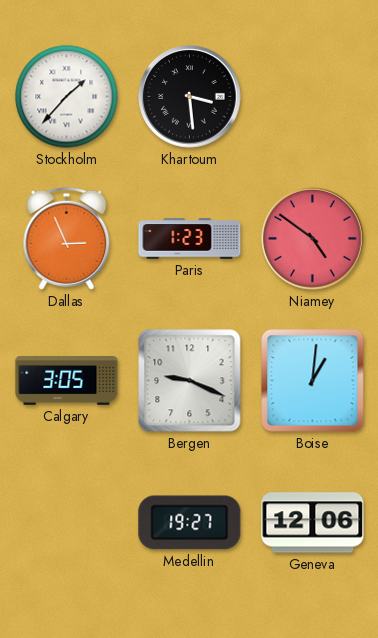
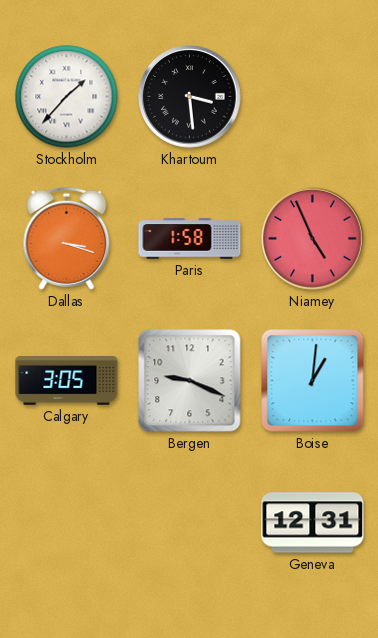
Dallas: 2:56 -> 3:18 (67, 238)
Paris: 1:23 -> 1:58 (190, 239)
Niamey: 4:51 -> 4:56 (313, 239)
Medellin: 19:27 -> none (190, 523)
Geneva: 12:06 -> 12:31 (313, 523)
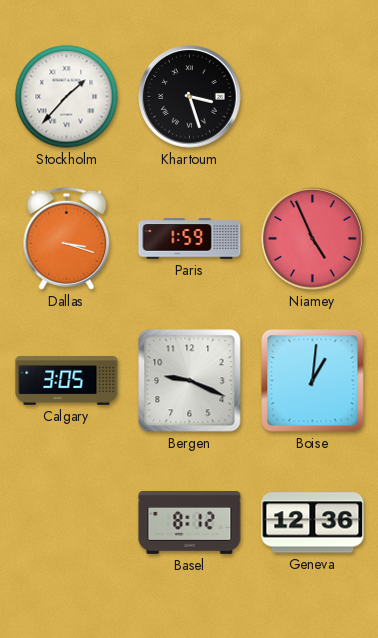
Khartoum: 3:29 -> 3:27 (190, 97)
Paris: 1:58 -> 1:59 (190, 239)
Basel: none -> 8:12 (190, 523)
Geneva: 12:31 -> 12:36 (313, 523)
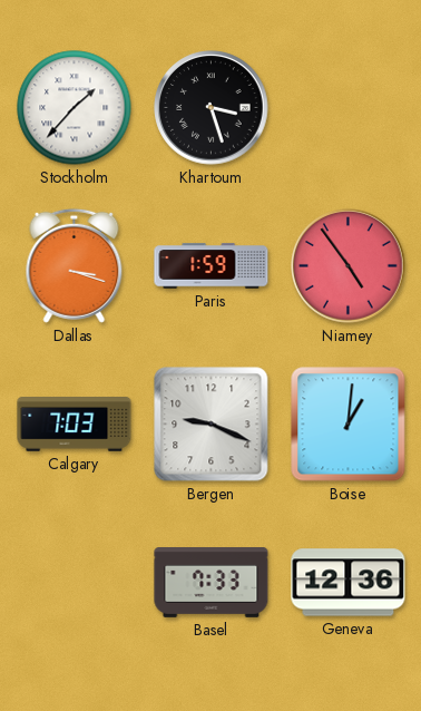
Niamey: 4:56 -> 4:54 (349, 266)
Calgary: 3:05 -> 7:03 (75, 425)
Basel: 8:12 -> 7:33 (212, 583)
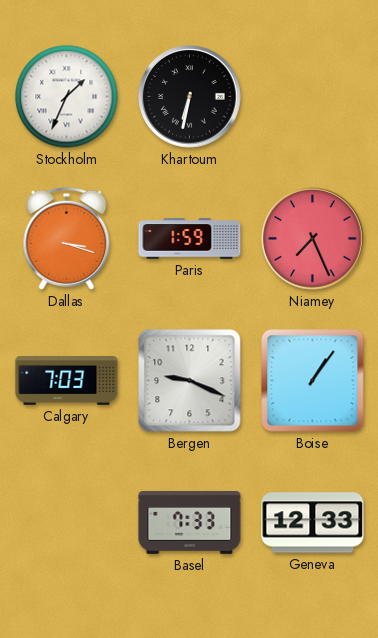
Stockholm: 1:37 -> 1:34 (67, 97)
Khartoum: 3:27 -> 6:32 (190, 97)
Niamey: 4:54 -> 7:26 (313, 239)
Boise: 1:01 -> 1:06 (313, 381)
Geneva: 12:36 -> 12:33 (313, 523)
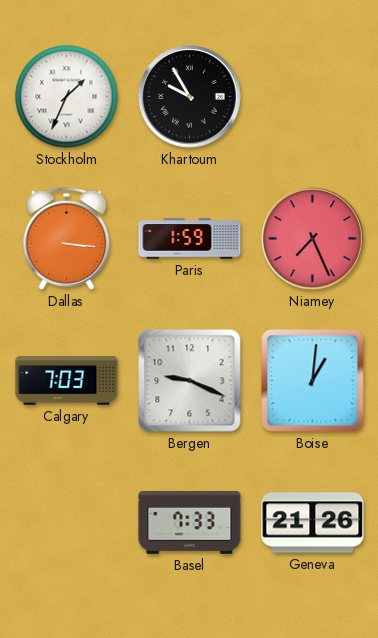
Khartoum: 6:32 -> 9:55 (190, 97)
Dallas: 3:18 -> 3:16 (67, 238)
Boise: 1:06 -> 1:01 (313, 381)
Geneva: 12:33 -> 21:26 (313, 523)
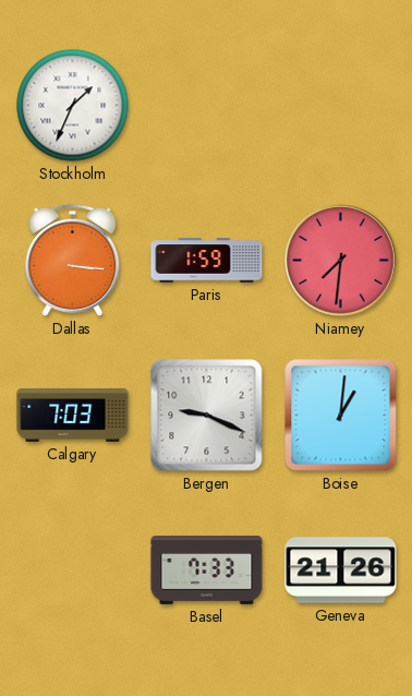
Khartoum: 9:55 -> none (190, 97)
Niamey: 7:26 -> 7:31 (341, 261)
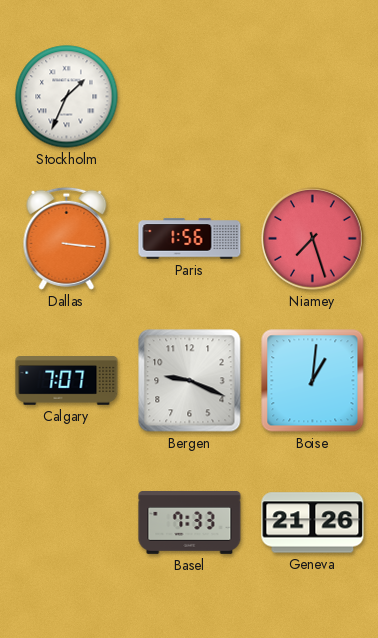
Paris: 1:59 -> 1:56 (190, 239)
Niamey: 7:31 -> 7:27 (313, 239)
Calgary: 7:03 -> 7:07 (67, 381)
